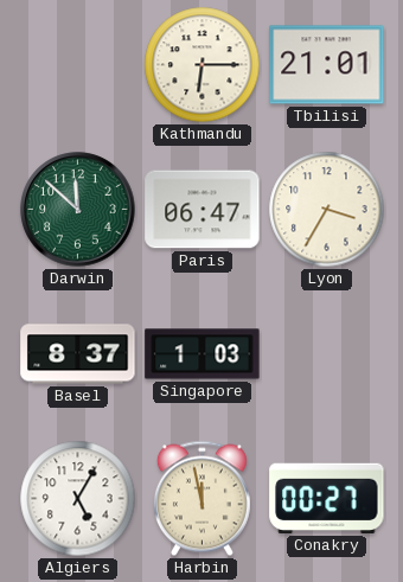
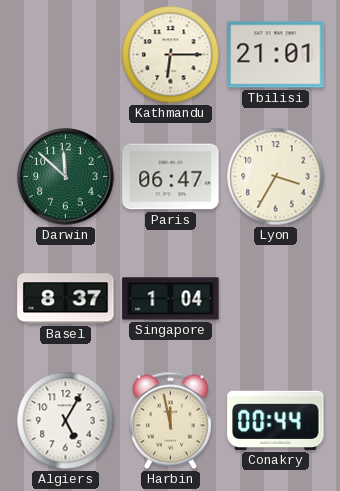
Singapore: 1:03 -> 1:04 (171, 299)
Conakry: 00:27 -> 00:44 (276, 420)
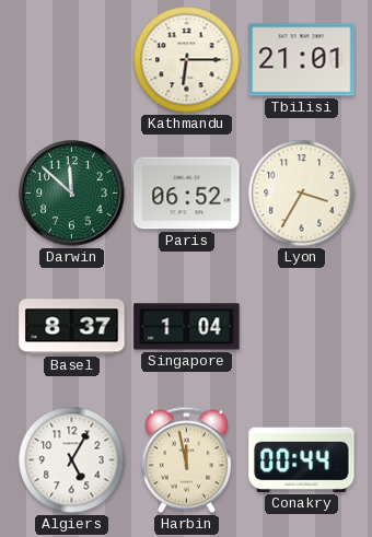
Paris: 06:47 -> 06:52 (187, 194)
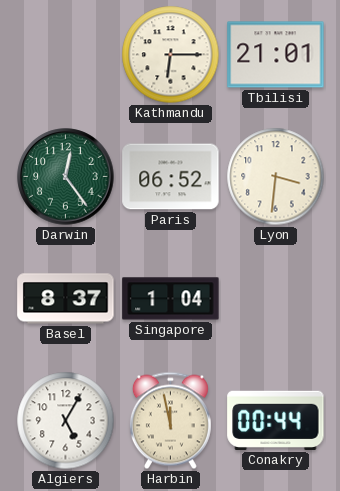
Darwin: 11:52 -> 12:24 (66, 177)
Lyon: 3:35 -> 3:31 (276, 177)
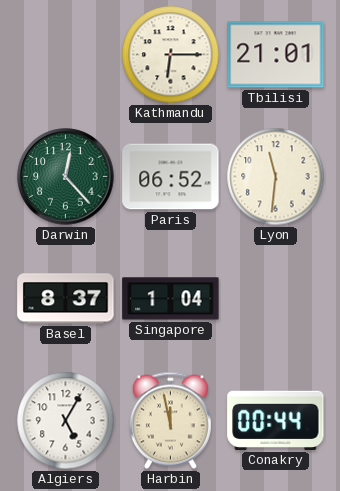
Darwin: 12:24 -> 12:23 (66, 177)
Lyon: 3:31 -> 11:31 (276, 177)
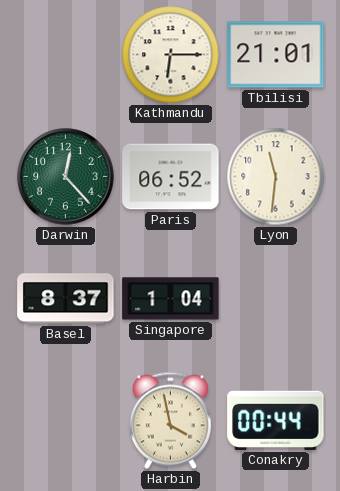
Algiers: 5:05 -> none (66, 421)
Harbin: 11:58 -> 3:58 (170, 421)
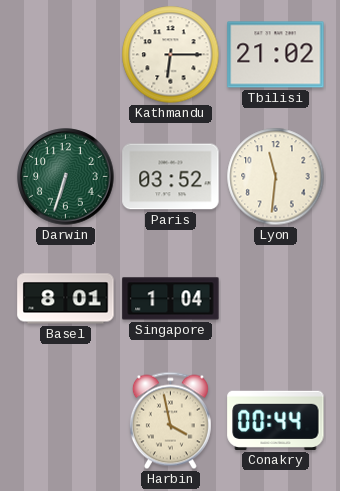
Tbilisi: 21:01 -> 21:02 (276, 55)
Darwin: 12:23 -> 6:33 (66, 177)
Paris: 06:52 -> 03:52 (171, 177)
Basel: 8:37 -> 8:01 (66, 299)
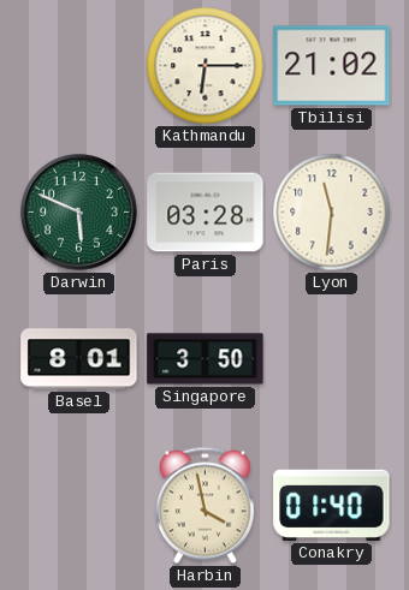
Darwin: 6:33 -> 5:49 (79, 213)
Paris: 03:52 -> 03:28 (206, 213)
Singapore: 1:04 -> 3:50 (206, 359)
Conakry: 00:44 -> 01:40 (332, 505)
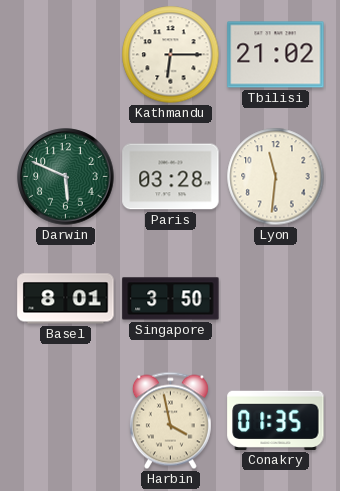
Conakry: 01:40 -> 01:35 (276, 420)
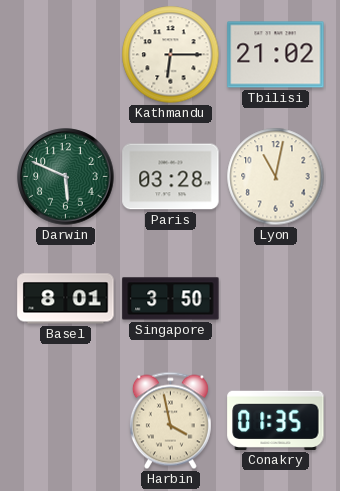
Lyon: 11:31 -> 11:02 (276, 177)
